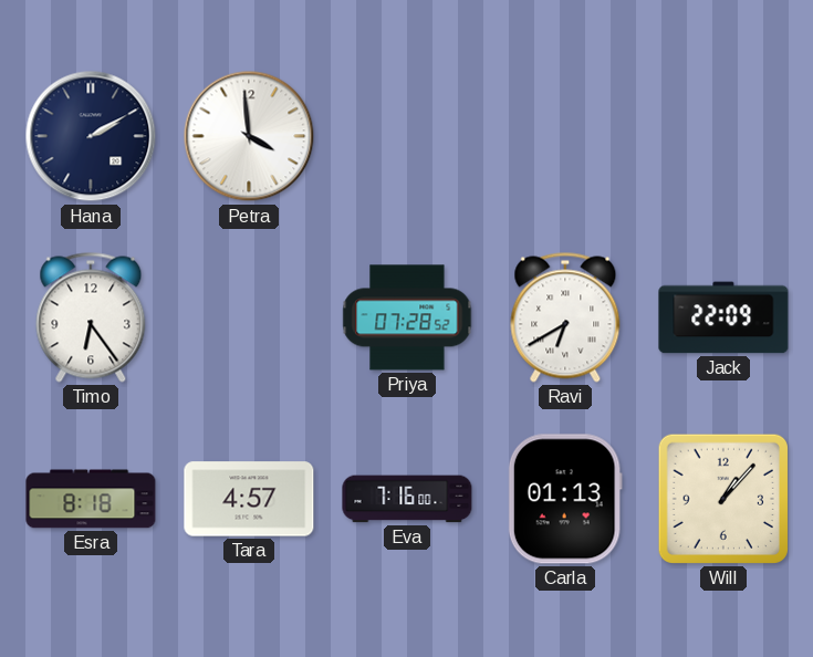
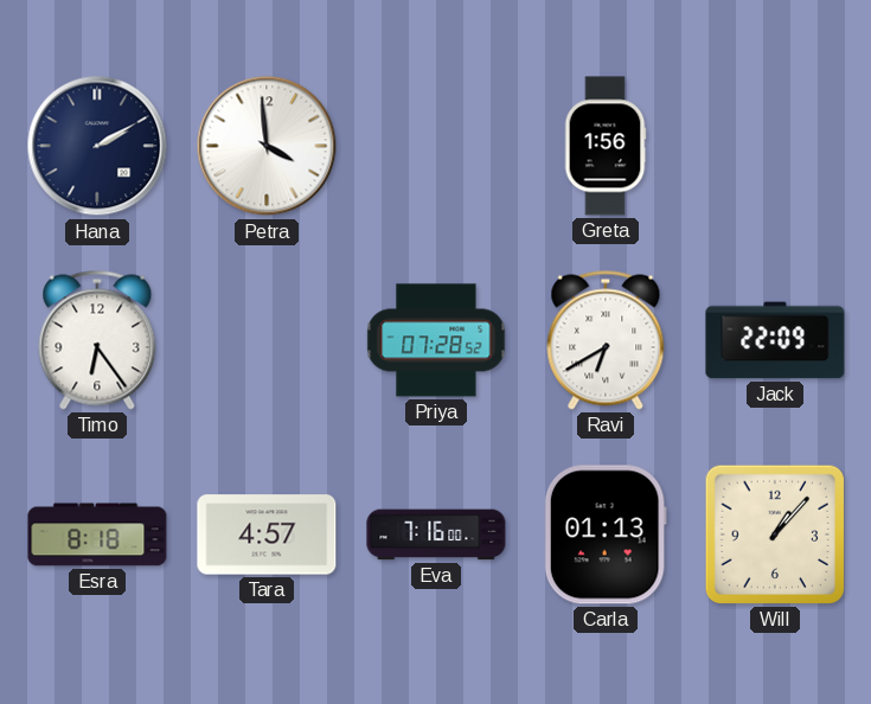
Greta: none -> 1:56 (606, 146)
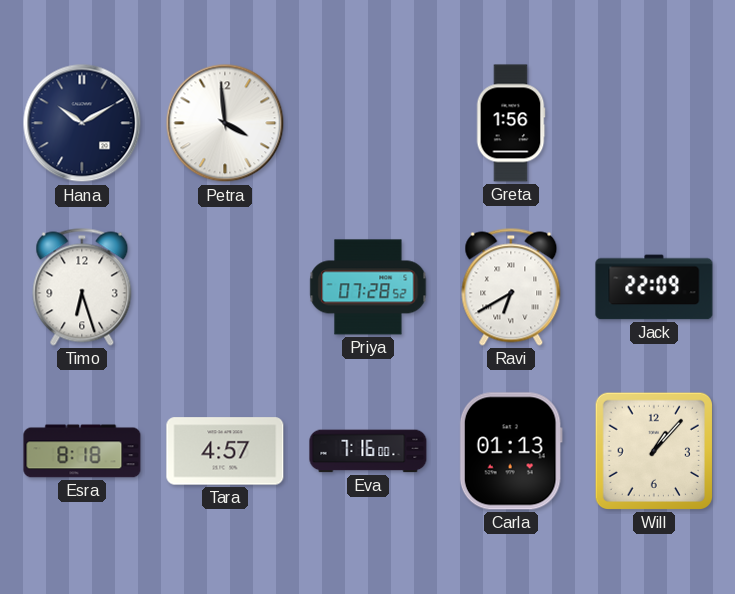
Hana: 2:10 -> 10:10 (82, 123)
Timo: 6:24 -> 6:27 (82, 287)
